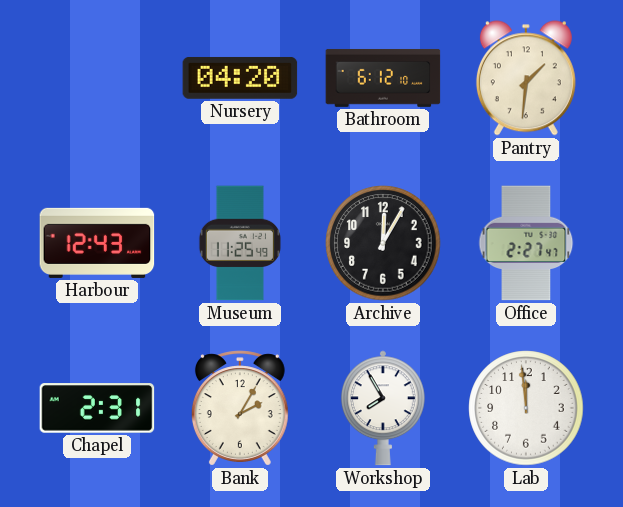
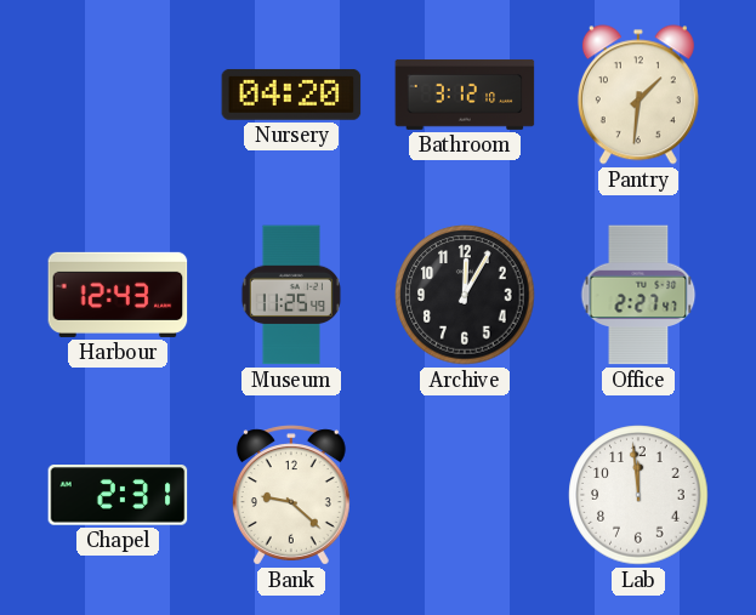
Bathroom: 6:12 -> 3:12 (465, 95)
Bank: 2:05 -> 9:22 (291, 495)
Workshop: 7:55 -> none (383, 408)
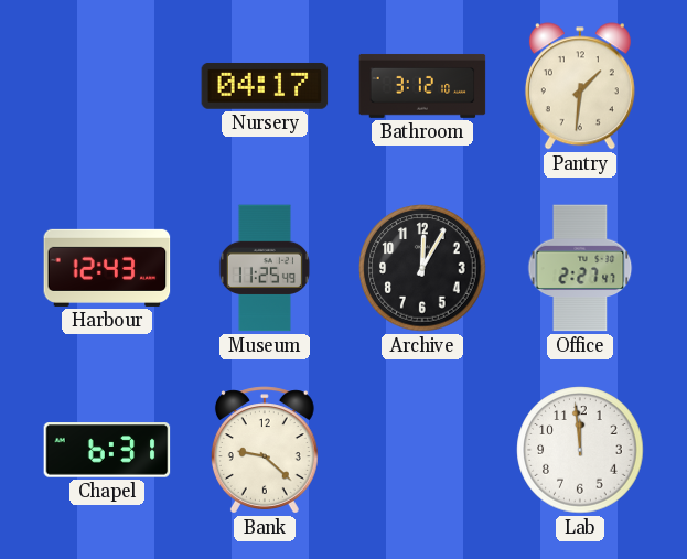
Nursery: 04:20 -> 04:17 (265, 86)
Chapel: 2:31 -> 6:31 (107, 450)
